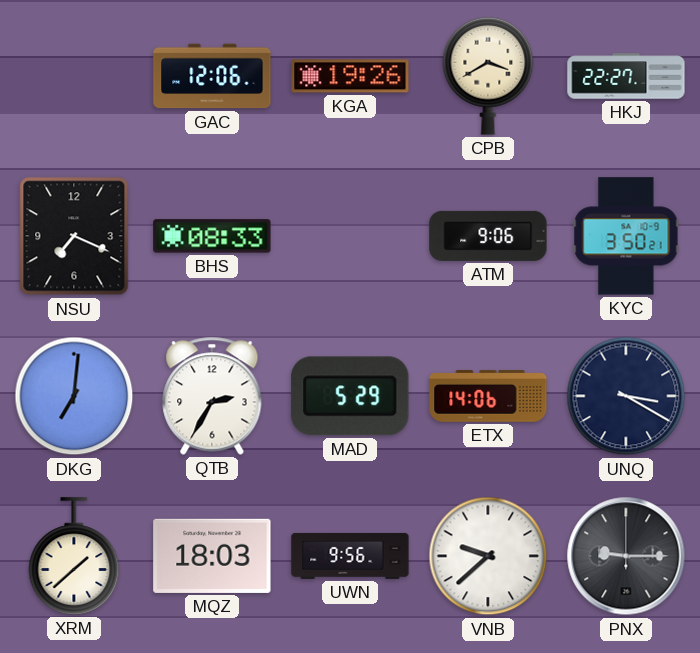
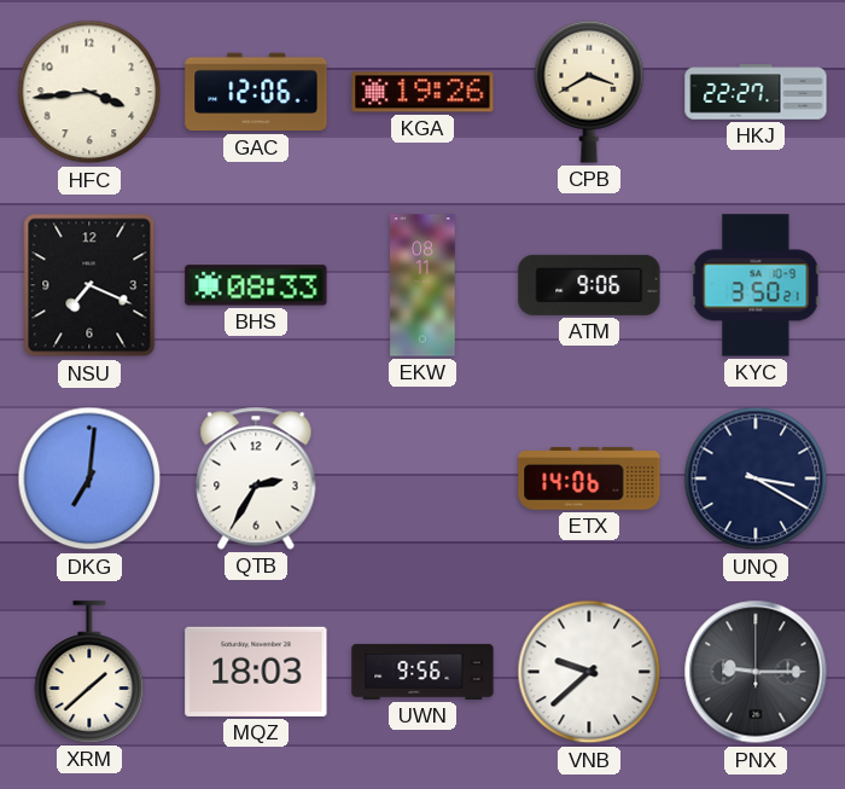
HFC: none -> 3:44 (89, 92)
EKW: none -> 08:11 (422, 285)
MAD: 5:29 -> none (350, 396)
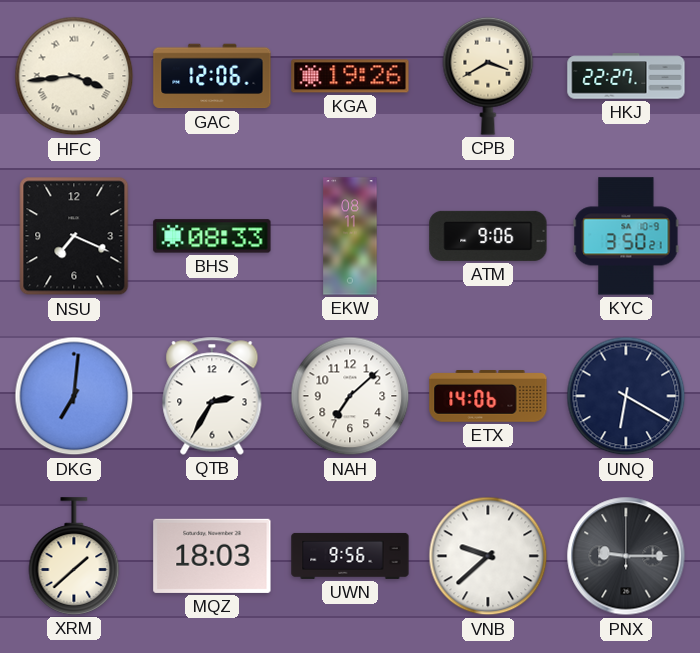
HFC numerals: Arabic -> Roman (74, 76)
NAH: none -> 7:08 (350, 396)
UNQ: 3:20 -> 6:20 (626, 396)
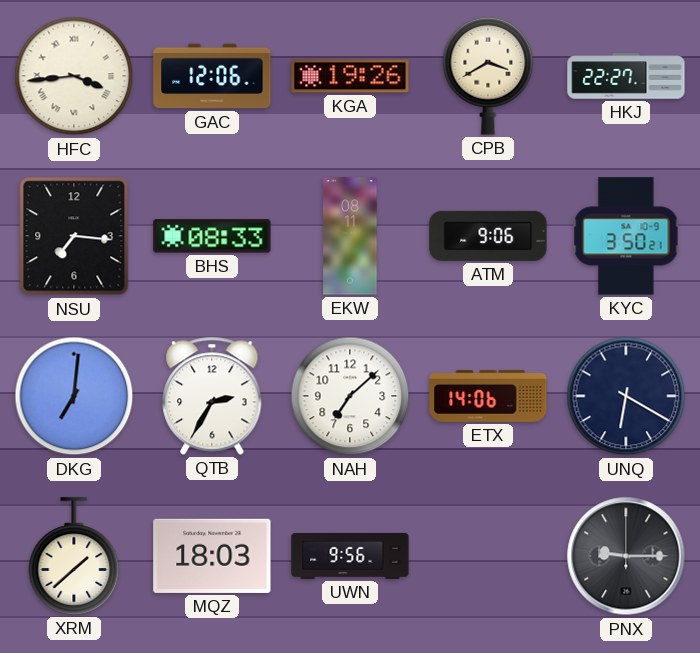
NSU: 7:19 -> 7:16 (74, 236)
VNB: 9:38 -> none (488, 556)
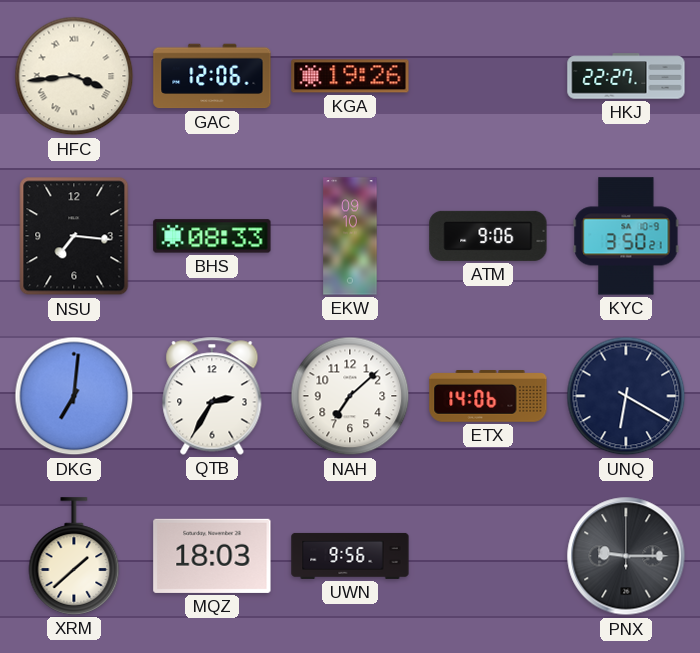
CPB: 3:40 -> none (488, 76)
EKW: 08:11 -> 09:10 (350, 236)
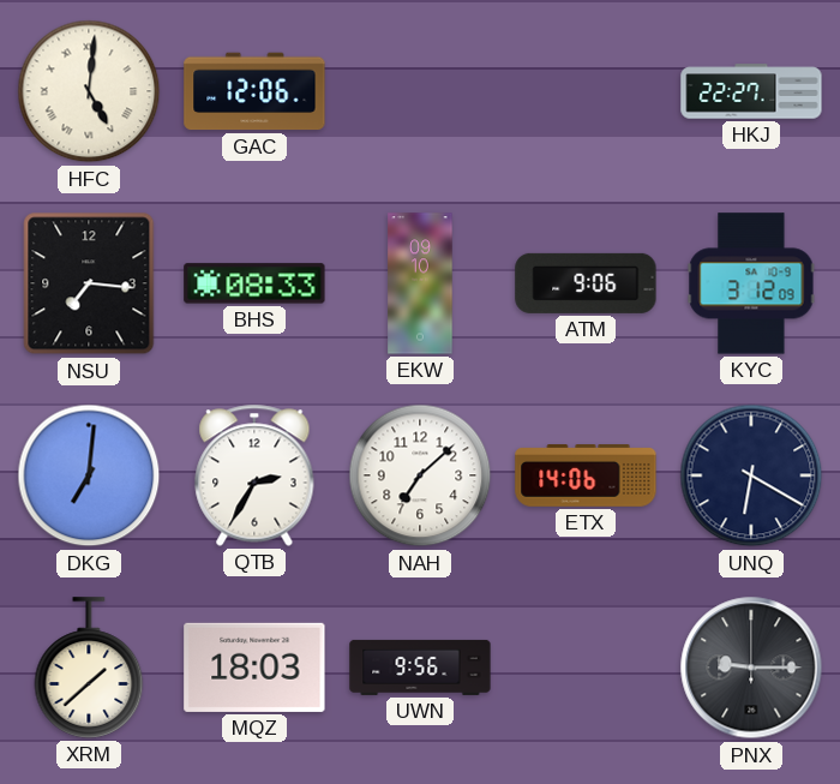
HFC: 3:44 -> 5:01 (89, 91)
KGA: 19:26 -> none (350, 76)
KYC: 3:50 -> 3:12 (751, 283)
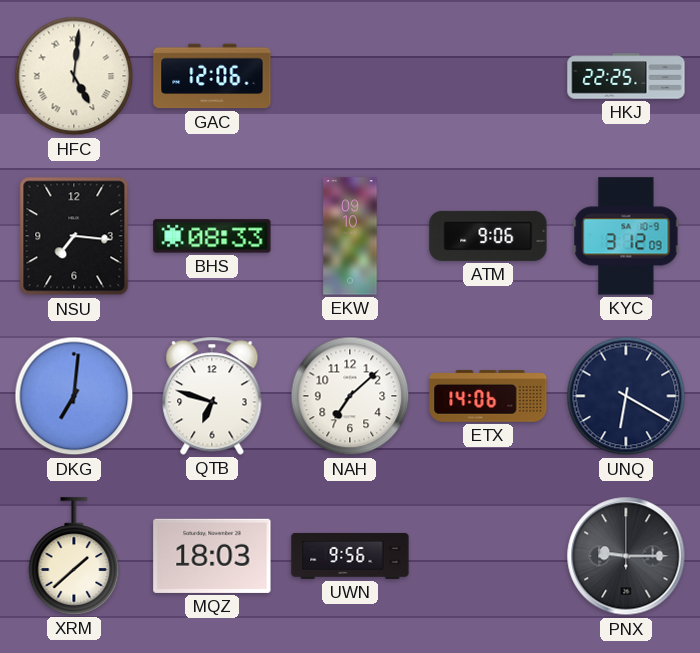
HKJ: 22:27 -> 22:25 (626, 76)
QTB: 2:35 -> 6:48 (212, 396)
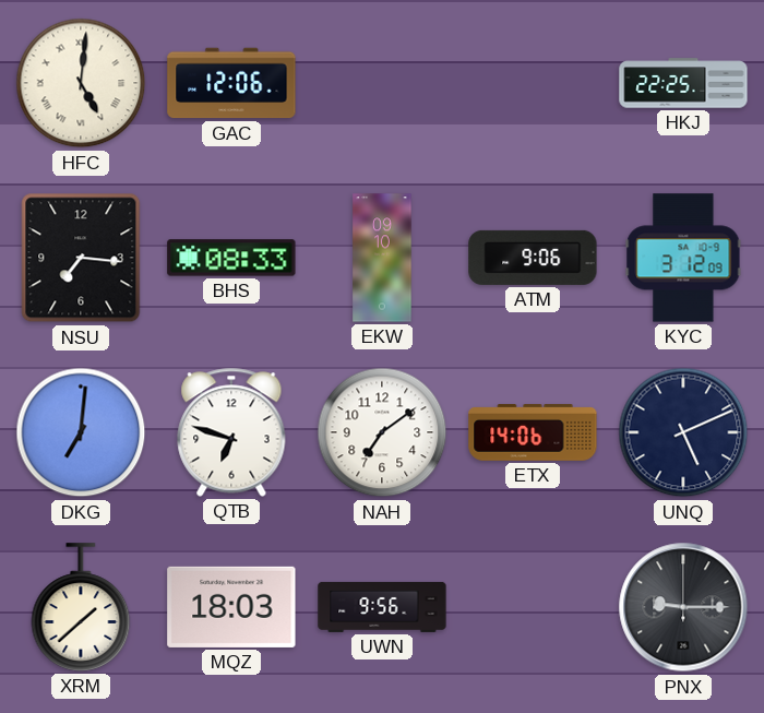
NAH: 7:08 -> 7:09 (382, 432)
UNQ: 6:20 -> 5:11 (683, 432)
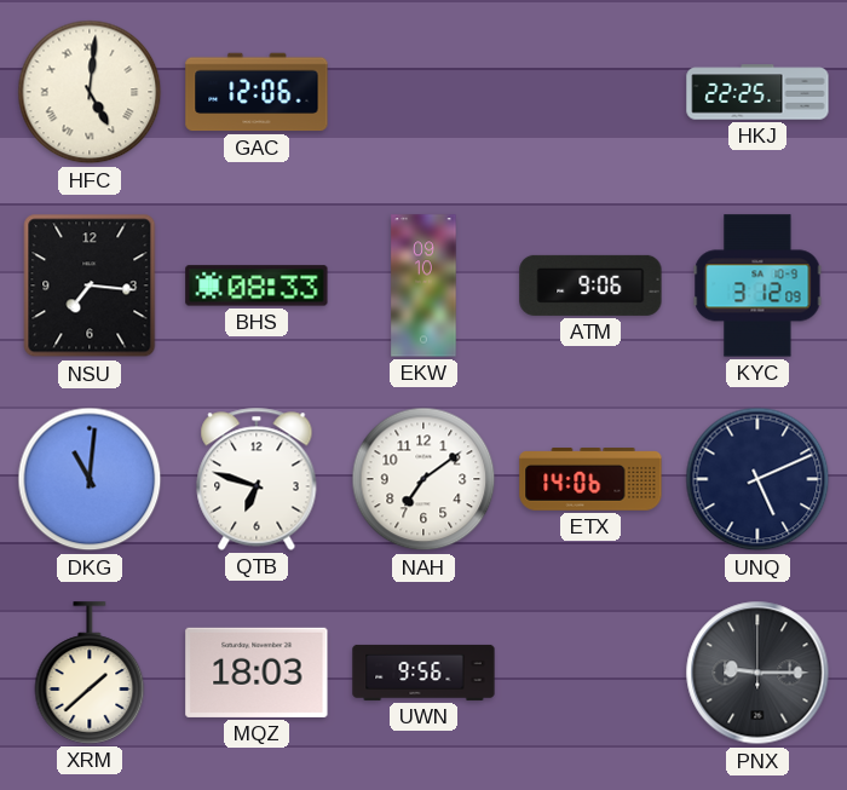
DKG: 7:01 -> 11:01 (90, 479)
